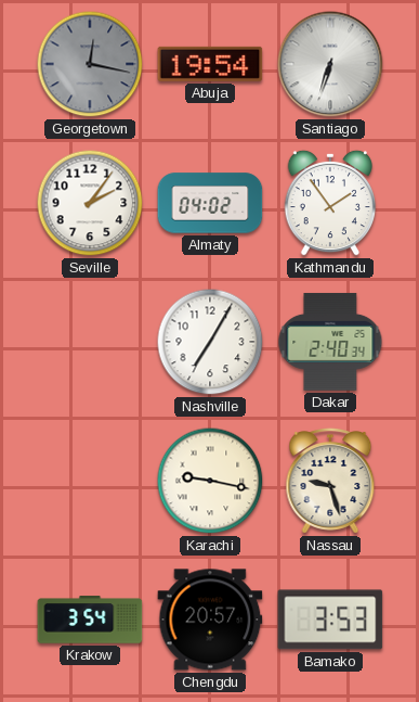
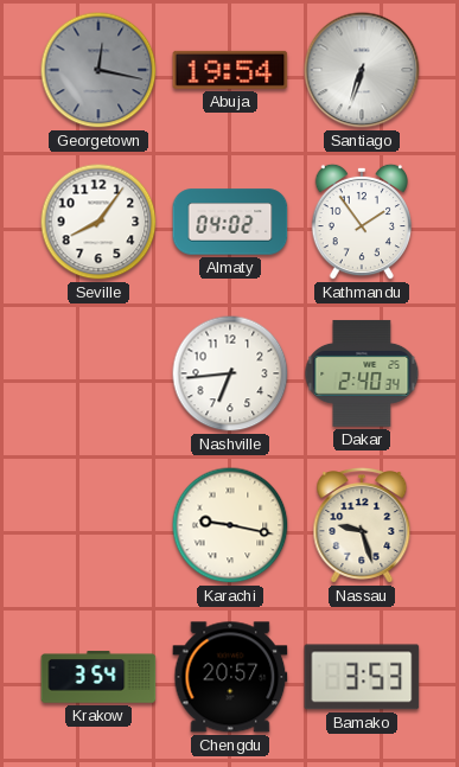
Seville: 2:06 -> 8:06 (98, 222)
Nashville: 7:05 -> 6:44 (230, 373)
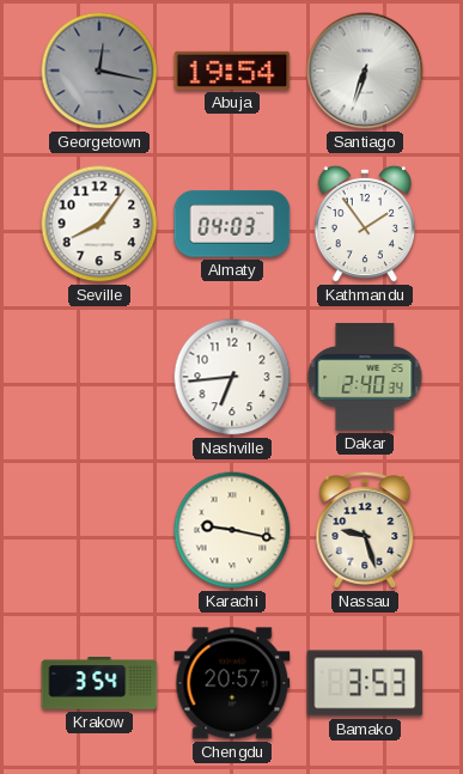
Almaty: 04:02 -> 04:03 (232, 224)
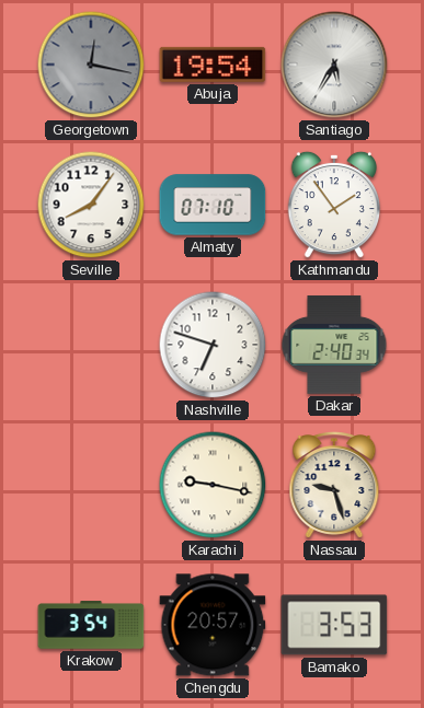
Santiago: 6:33 -> 5:35 (334, 65)
Almaty: 04:03 -> 07:10 (213, 205)
Nashville: 6:44 -> 6:48 (213, 345)
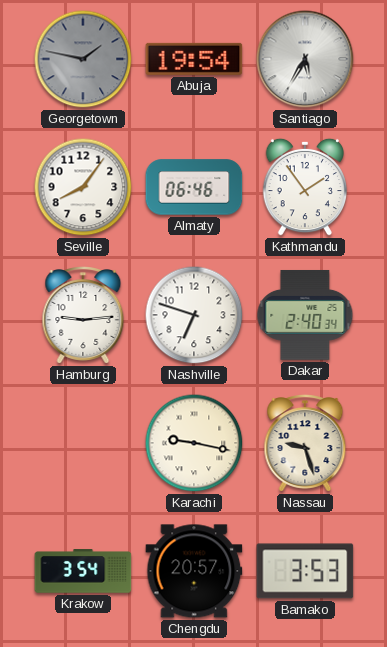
Georgetown: 12:17 -> 1:47 (83, 59)
Almaty: 07:10 -> 06:46 (194, 187)
Hamburg: none -> 9:14 (83, 316)
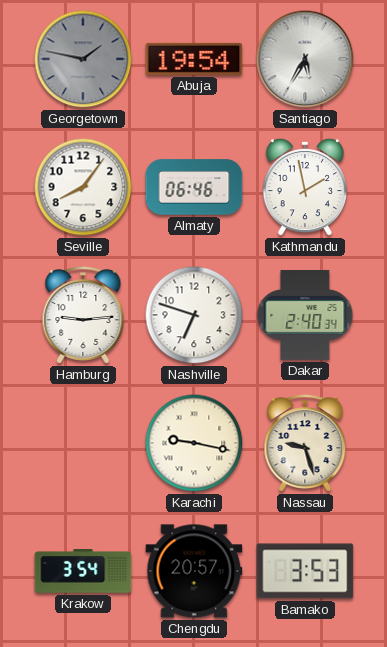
Kathmandu: 1:54 -> 1:58 (304, 187)
